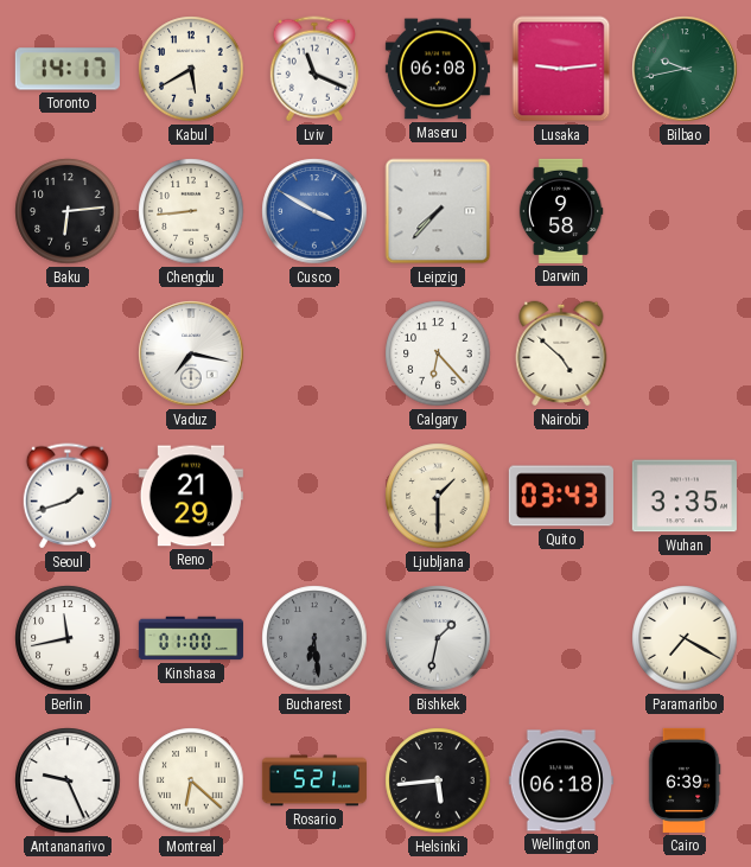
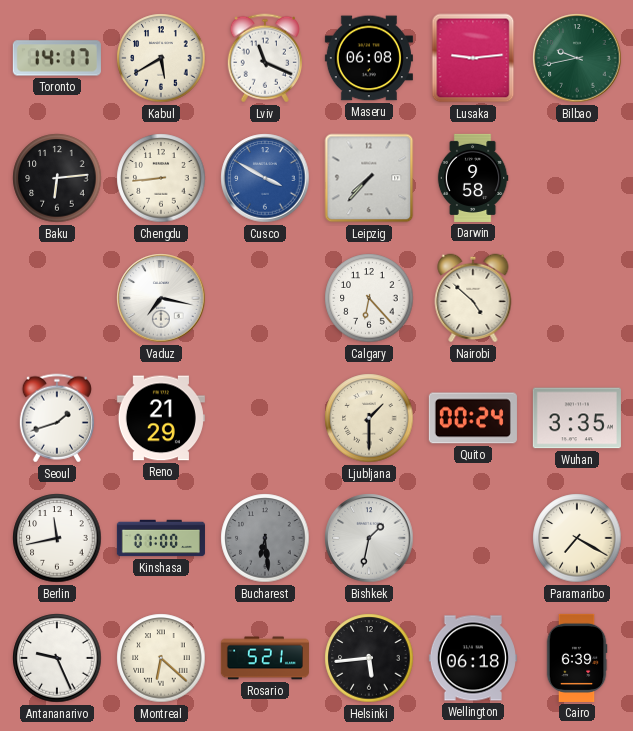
Quito: 03:43 -> 00:24 (473, 418)
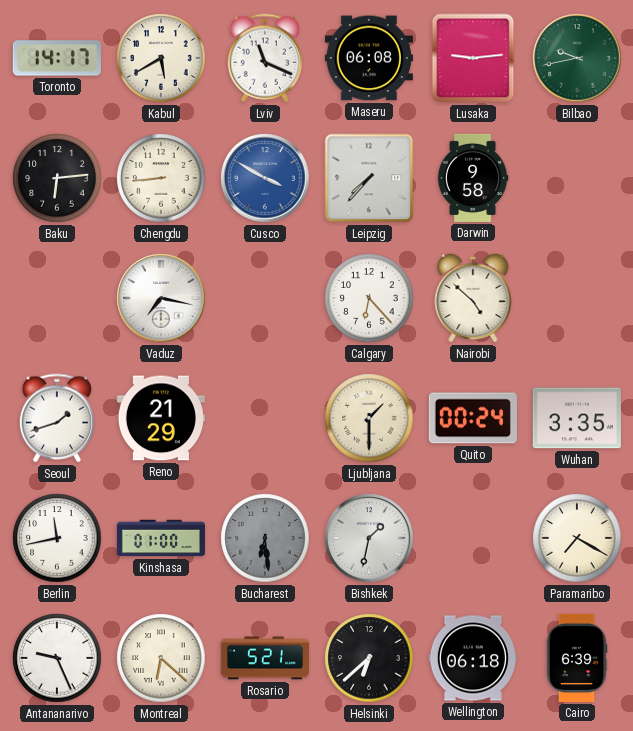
Helsinki: 5:44 -> 6:38 (369, 658)
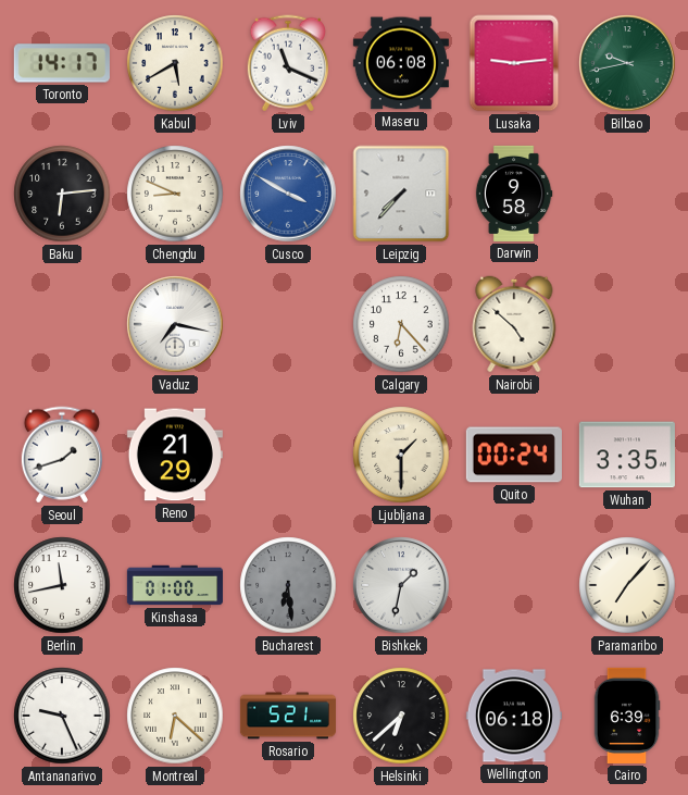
Chengdu: 8:44 -> 8:49 (175, 194)
Paramaribo: 7:20 -> 7:07 (627, 585)
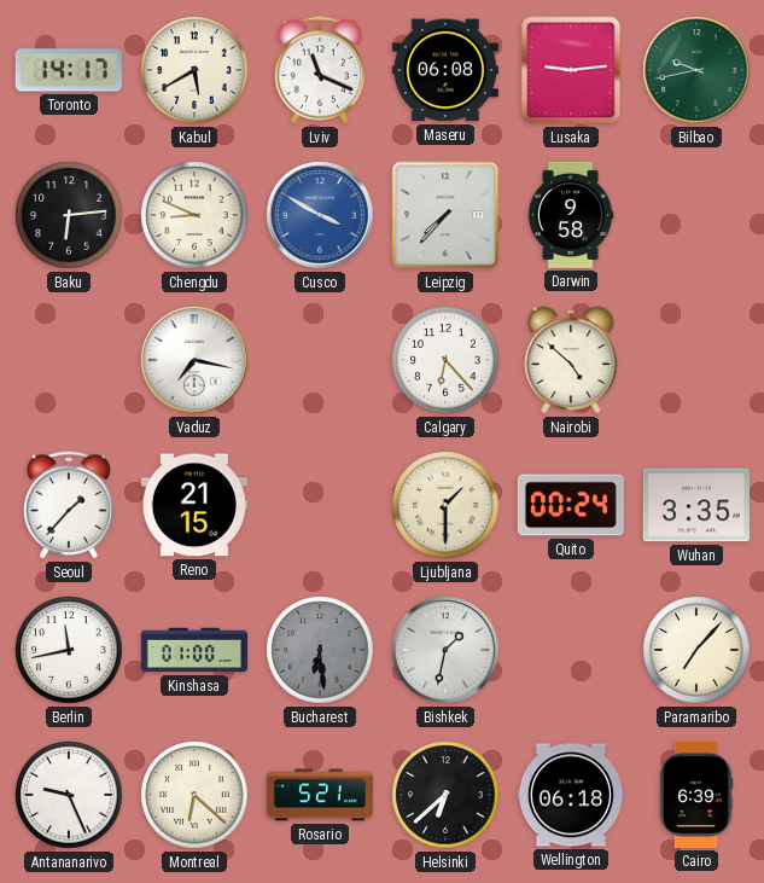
Seoul: 1:42 -> 1:37 (69, 505)
Reno: 21:29 -> 21:15 (194, 505)
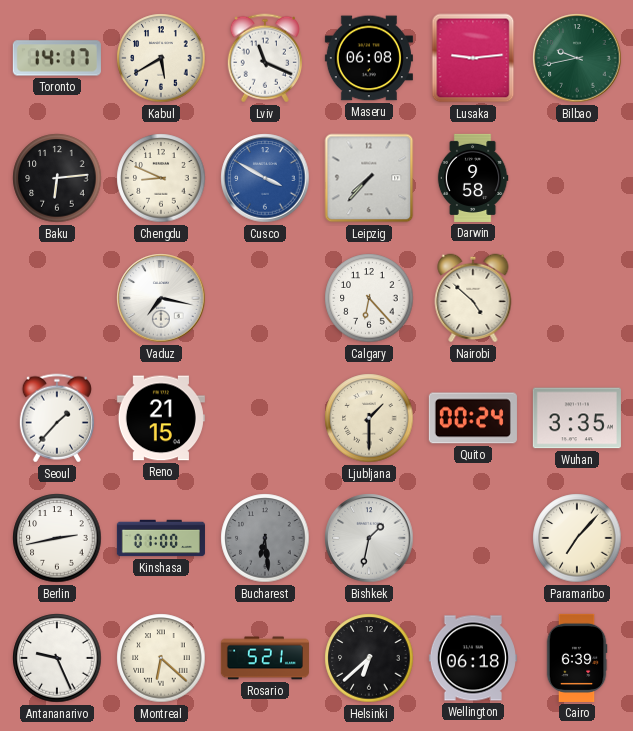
Berlin: 11:43 -> 2:43 (57, 538)
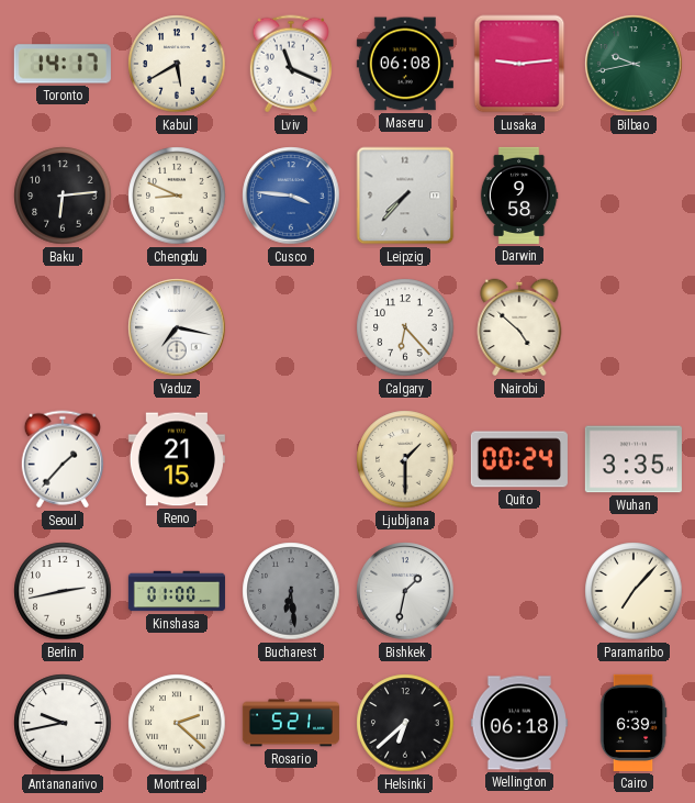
Cusco: 3:50 -> 3:46 (291, 196)
Antananarivo: 9:26 -> 9:43 (63, 723)
Montreal: 6:22 -> 2:22 (177, 723)
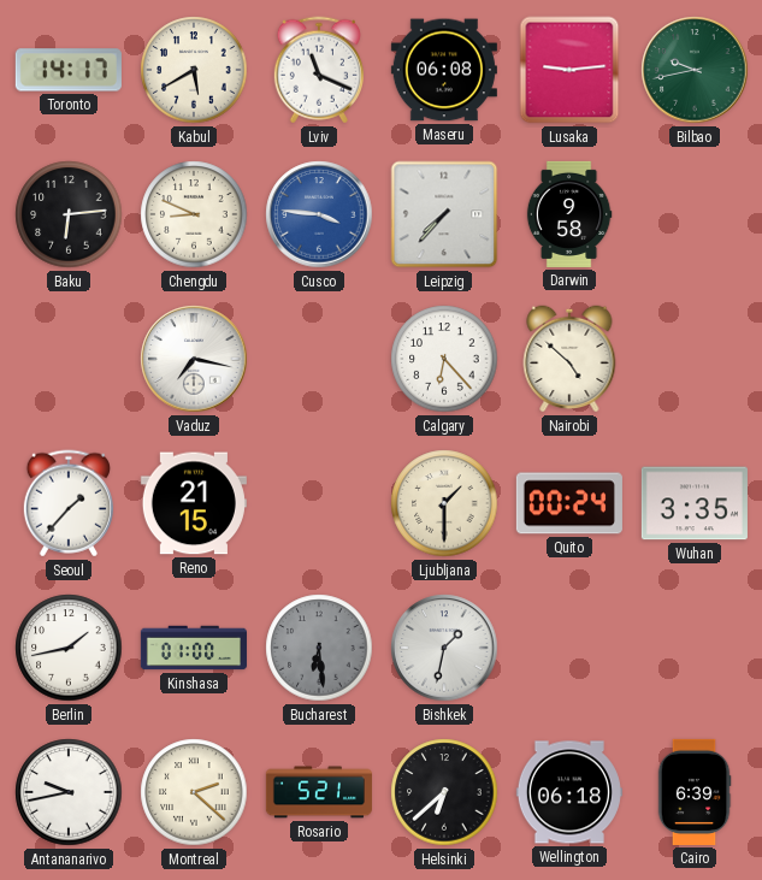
Berlin: 2:43 -> 1:43 (69, 648)
Paramaribo: 7:07 -> none (634, 591)
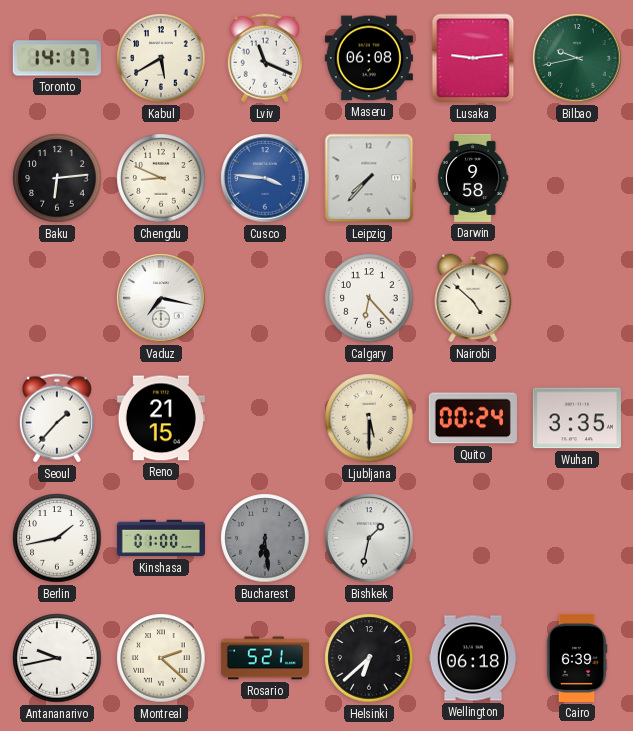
Ljubljana: 1:30 -> 5:30 (369, 418)
